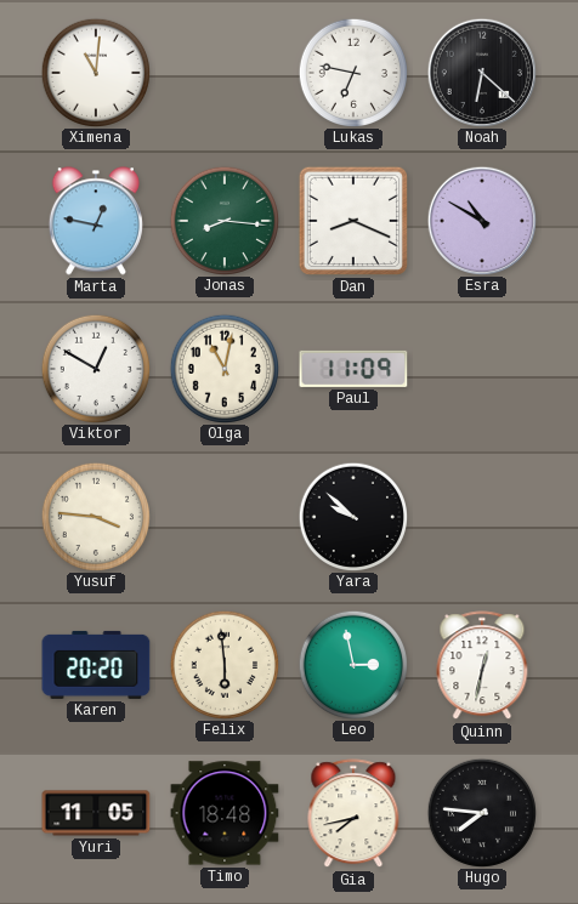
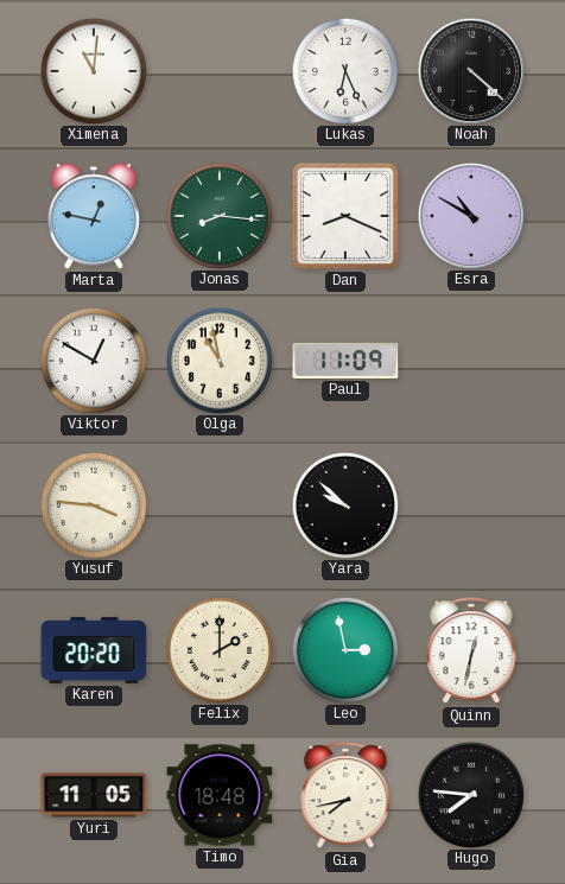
Lukas: 6:47 -> 6:26 (344, 70)
Noah: 6:22 -> 4:22 (470, 70)
Olga: 11:02 -> 10:58 (218, 360)
Felix: 5:59 -> 2:00 (218, 649)
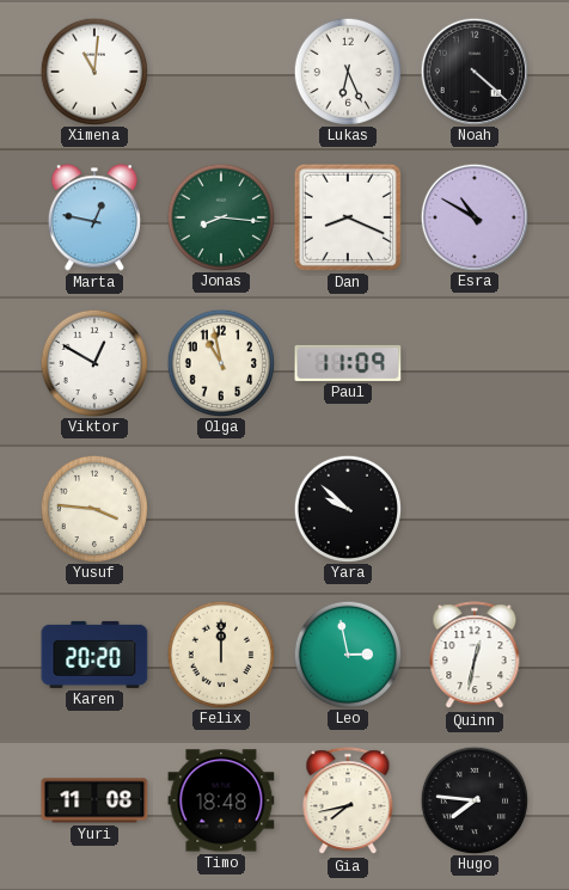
Felix: 2:00 -> 12:00 (220, 653)
Yuri: 11:05 -> 11:08 (94, 800)
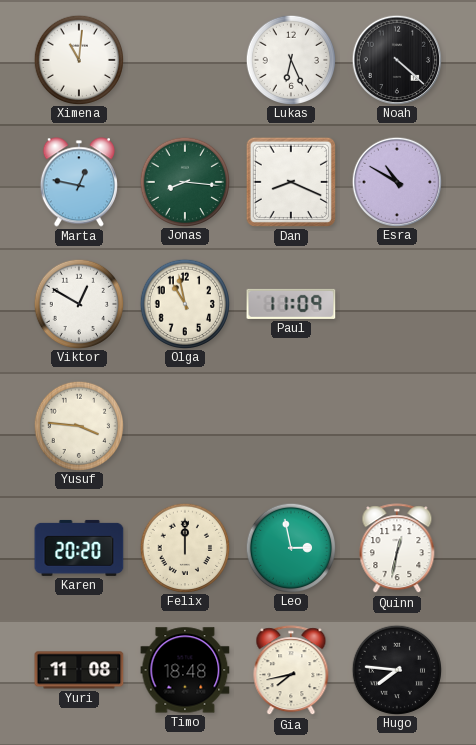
Yara: 9:52 -> none (347, 508)
